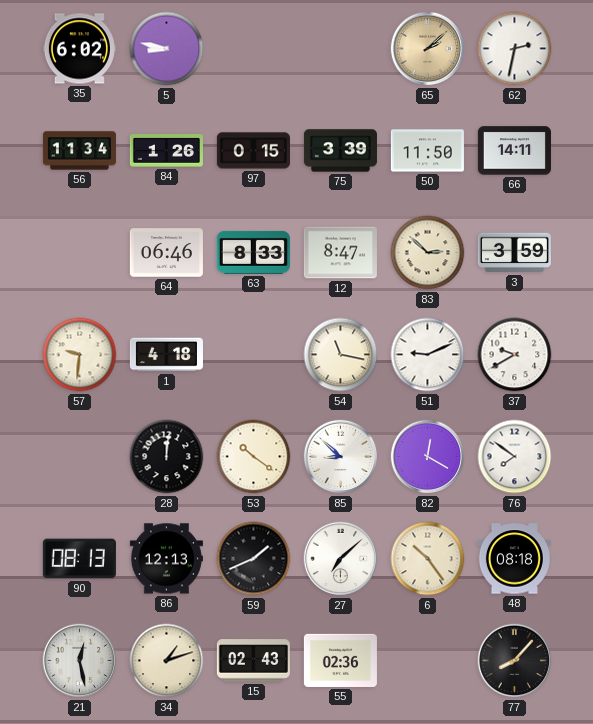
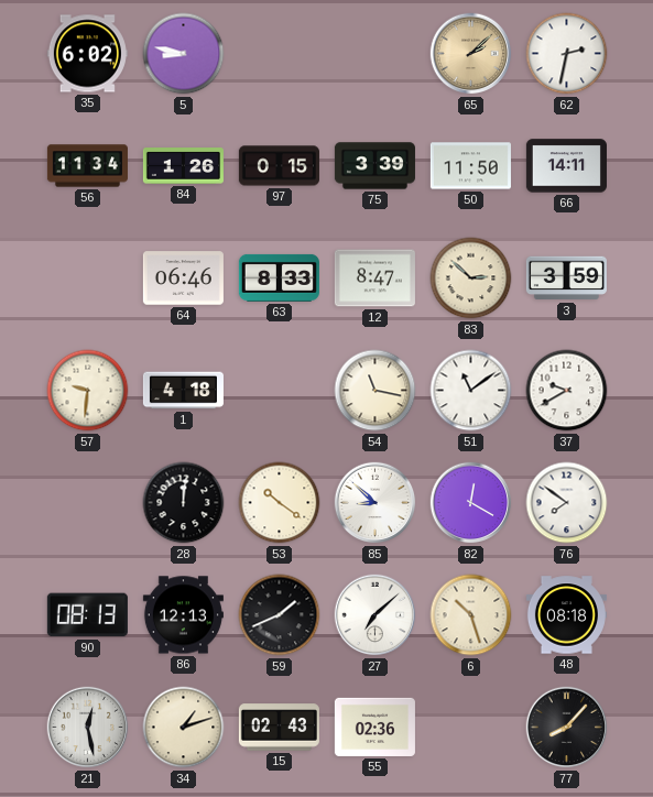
51: 9:11 -> 11:09 (471, 391)
6: 10:24 -> 10:27 (471, 615)
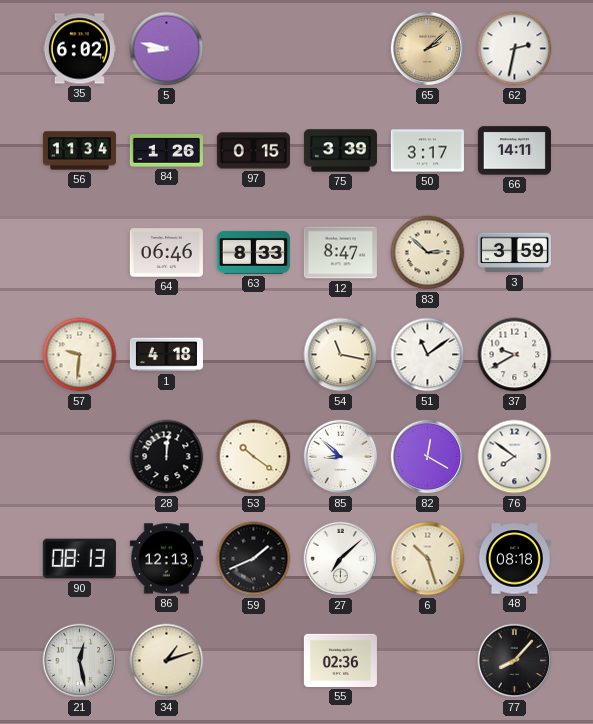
50: 11:50 -> 3:17 (427, 151)
15: 02:43 -> none (279, 728)
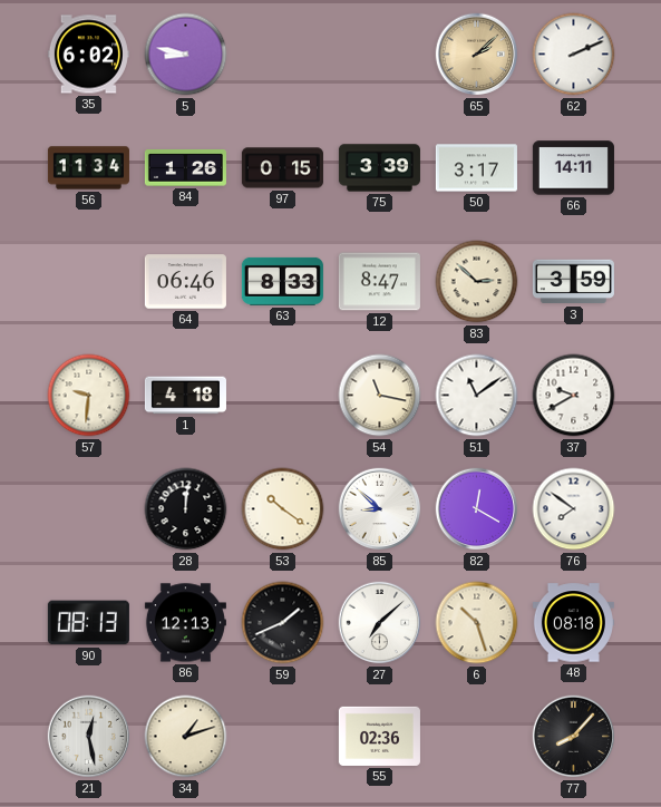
62: 2:32 -> 2:11 (574, 55)
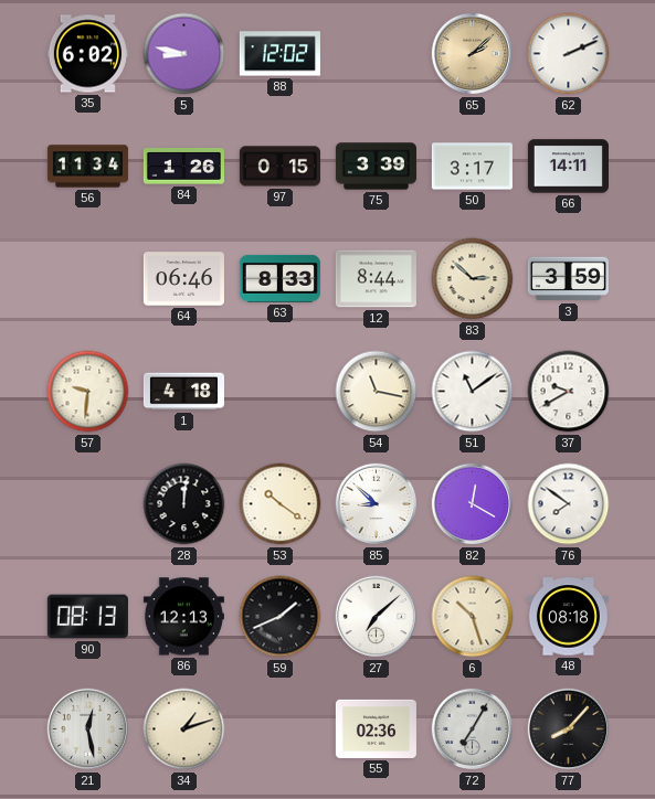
88: none -> 12:02 (279, 54)
12: 8:47 -> 8:44 (376, 279)
72: none -> 7:05 (473, 729)
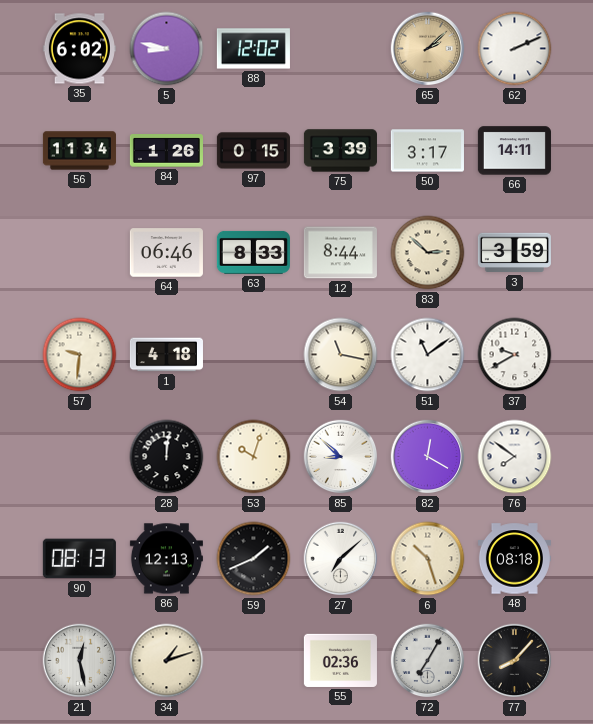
53: 10:21 -> 10:03 (254, 457)
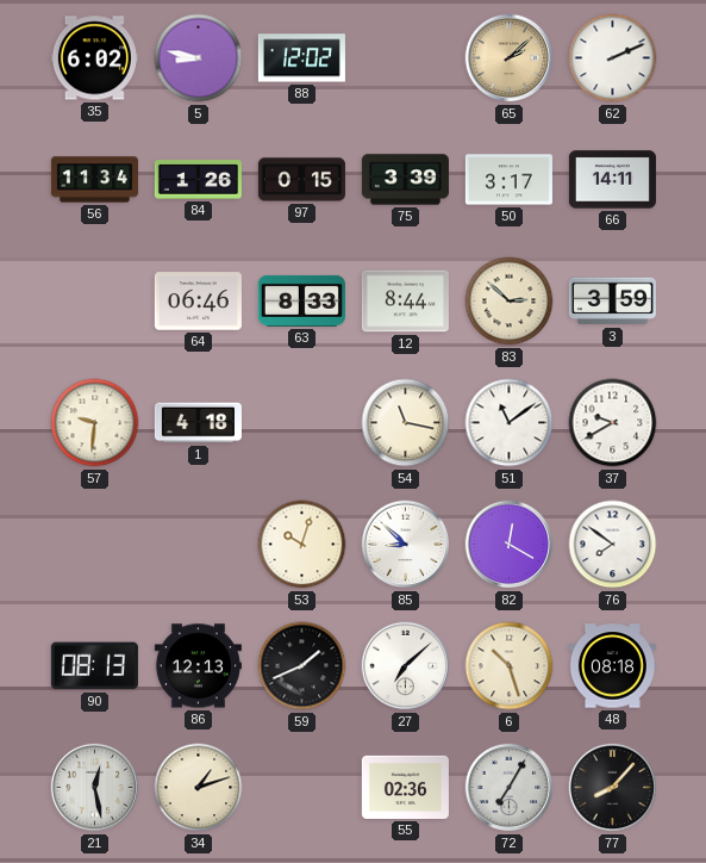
28: 12:01 -> none (167, 457)
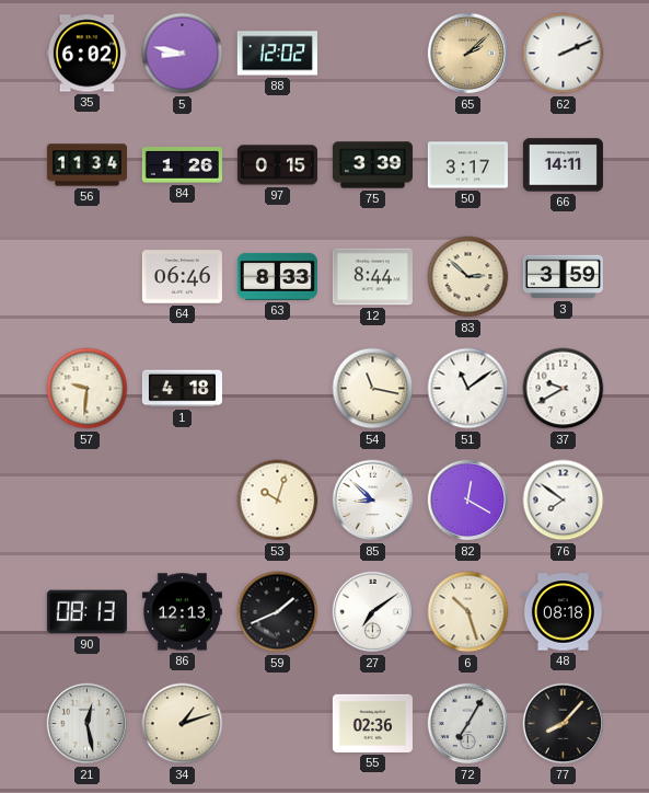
27: 7:08 -> 7:09 (373, 612)
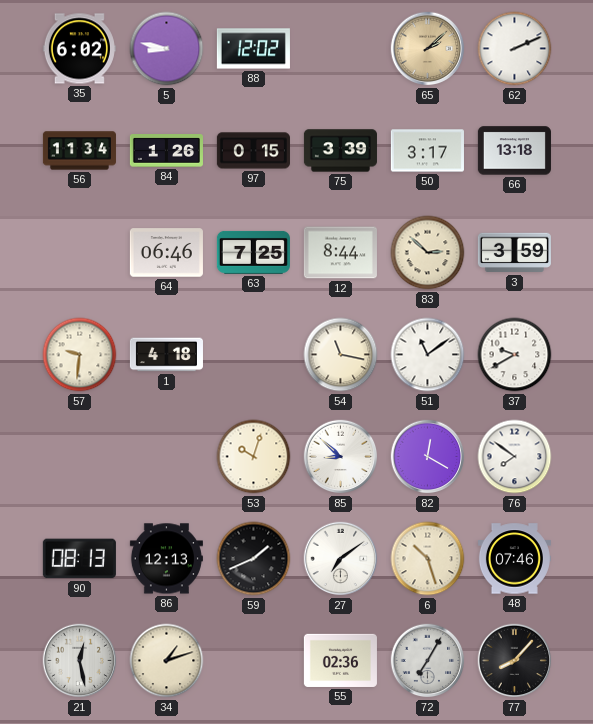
66: 14:11 -> 13:18 (514, 151)
63: 8:33 -> 7:25 (253, 252)
48: 08:18 -> 07:46 (514, 559)
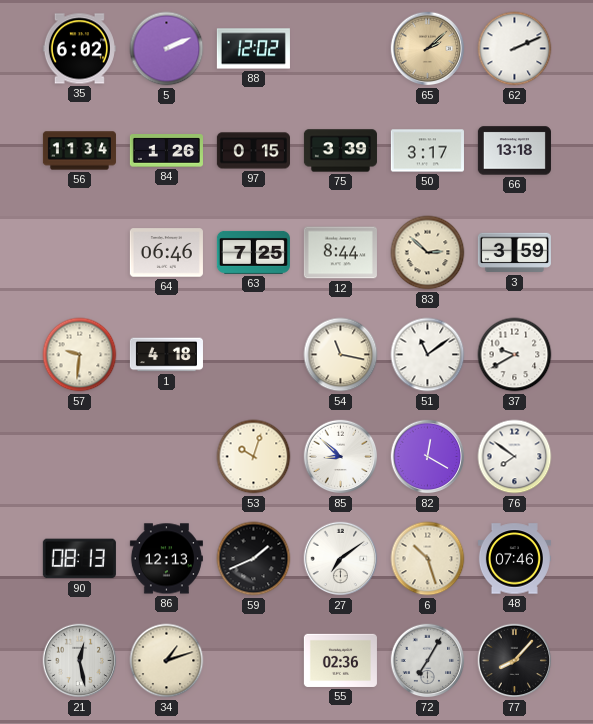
5: 8:47 -> 2:11 (167, 49)
